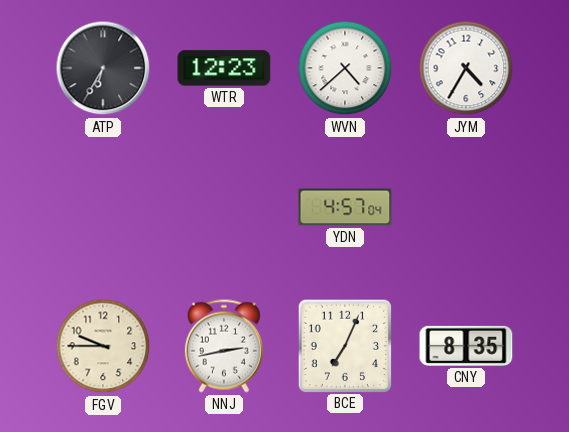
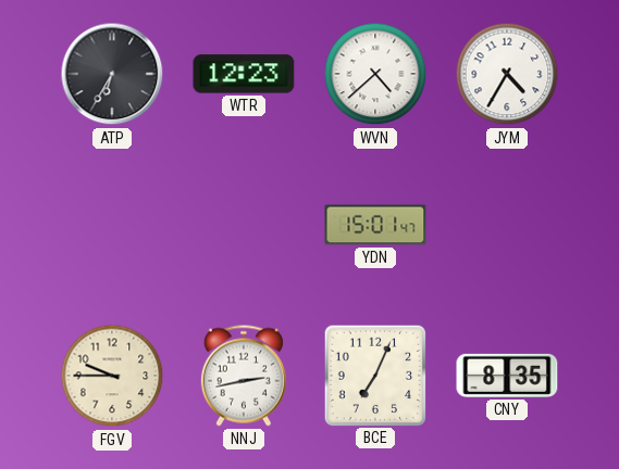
YDN: 4:57 -> 15:01 (375, 225)
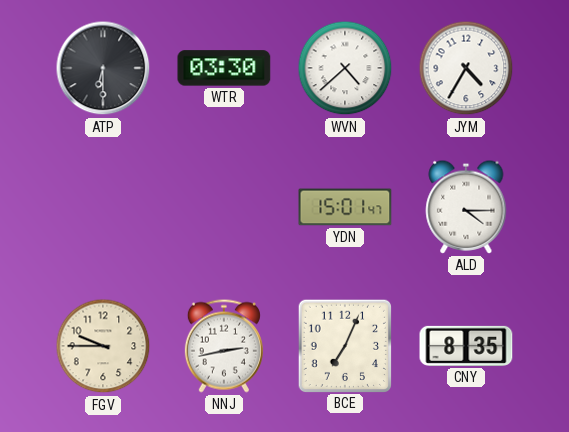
ATP: 6:35 -> 6:30 (103, 68)
WTR: 12:23 -> 03:30 (224, 68)
ALD: none -> 4:15 (466, 207)
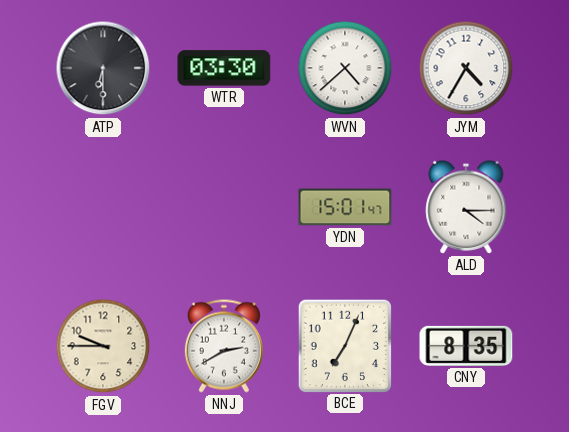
NNJ: 2:43 -> 2:40 (224, 346)
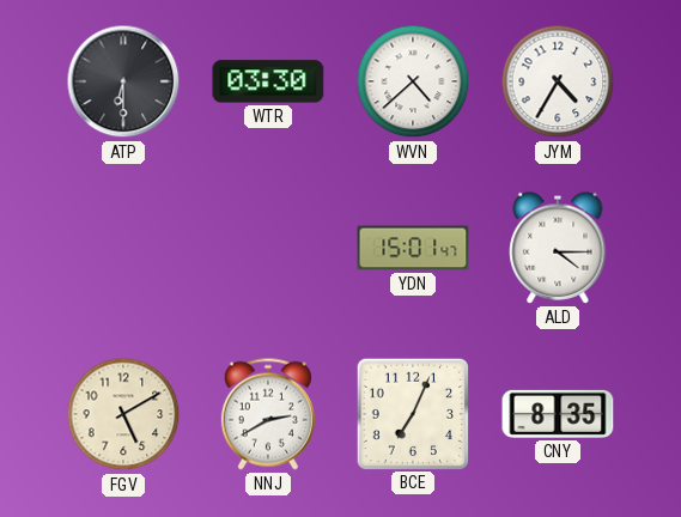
FGV: 9:45 -> 5:10 (123, 414)
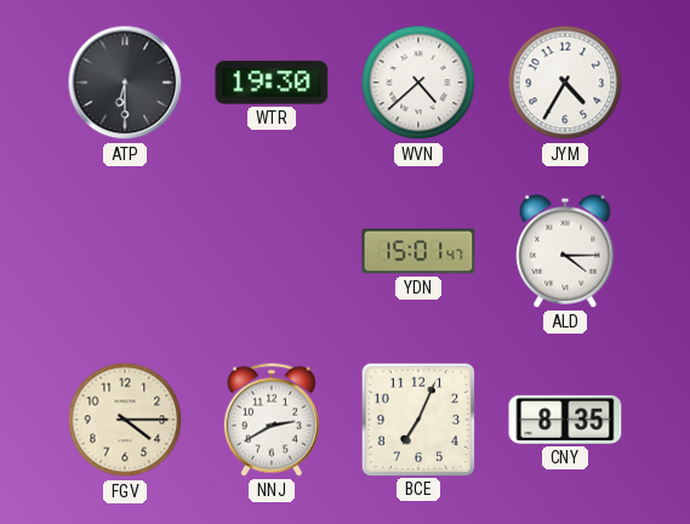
WTR: 03:30 -> 19:30 (272, 82)
FGV: 5:10 -> 4:15 (125, 420)
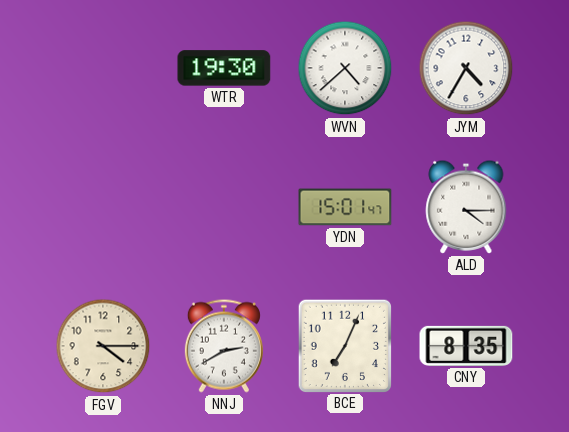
ATP: 6:30 -> none (125, 82)
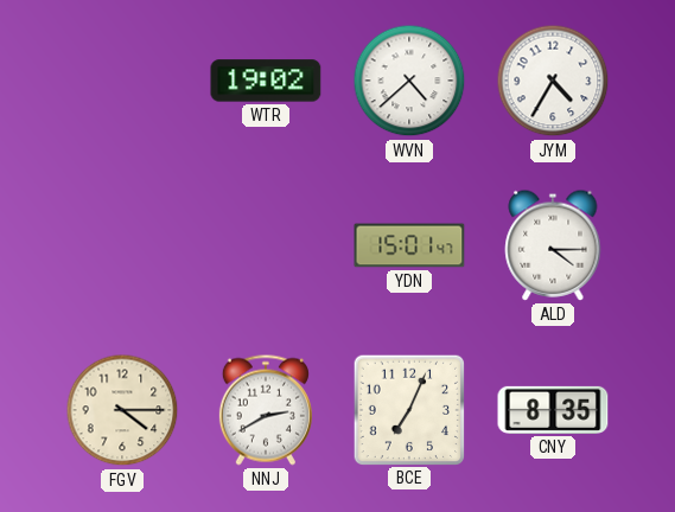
WTR: 19:30 -> 19:02 (266, 81)
